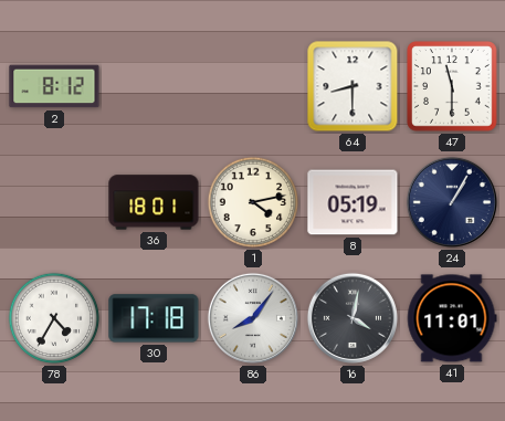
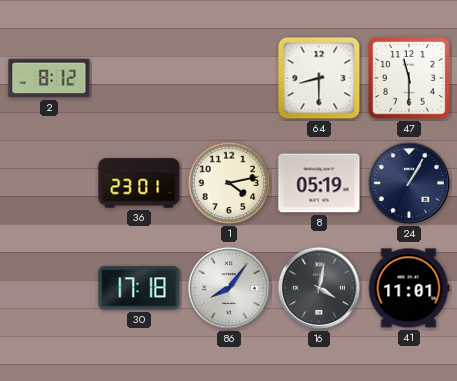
36: 18:01 -> 23:01 (139, 183)
78: 4:35 -> none (54, 318)
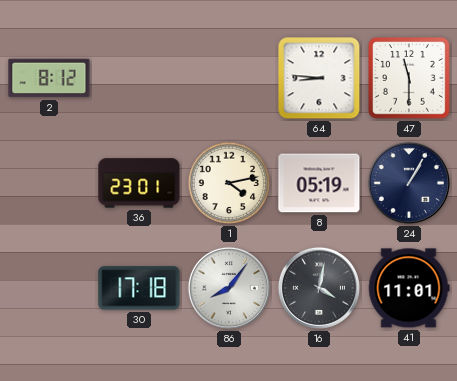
64: 8:30 -> 8:46 (319, 78)
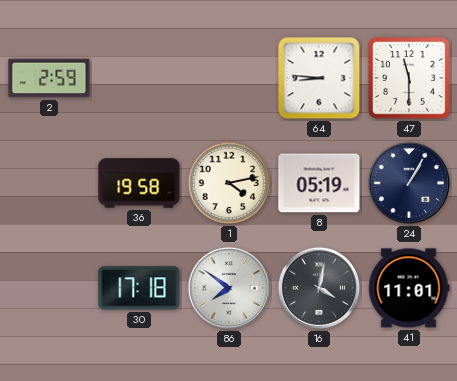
2: 8:12 -> 2:59 (49, 78)
36: 23:01 -> 19:58 (139, 183)
86: 8:06 -> 7:51 (229, 288)
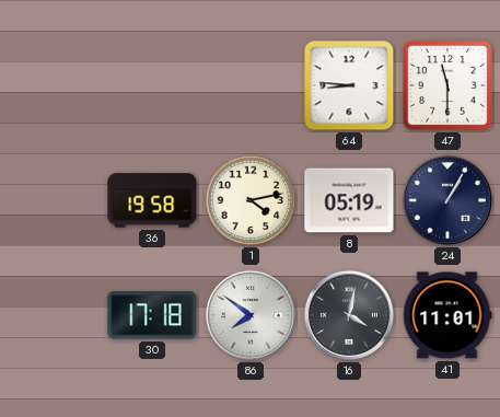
2: 2:59 -> none (49, 78)
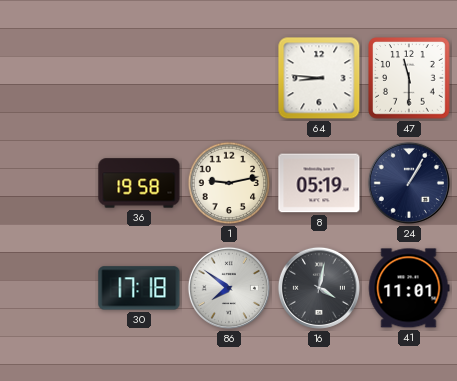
1: 4:13 -> 9:13 (229, 183)
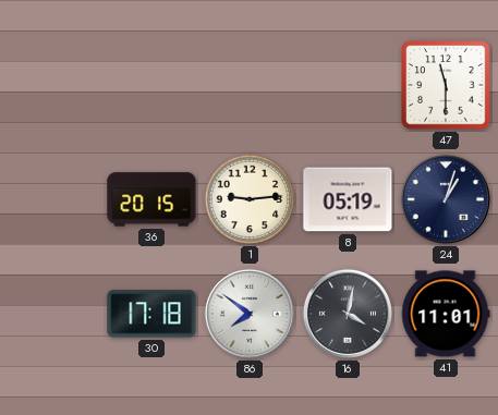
64: 8:46 -> none (319, 78)
36: 19:58 -> 20:15 (151, 199)
1: 9:13 -> 9:14 (250, 199)
24: 1:05 -> 1:03 (446, 199)
